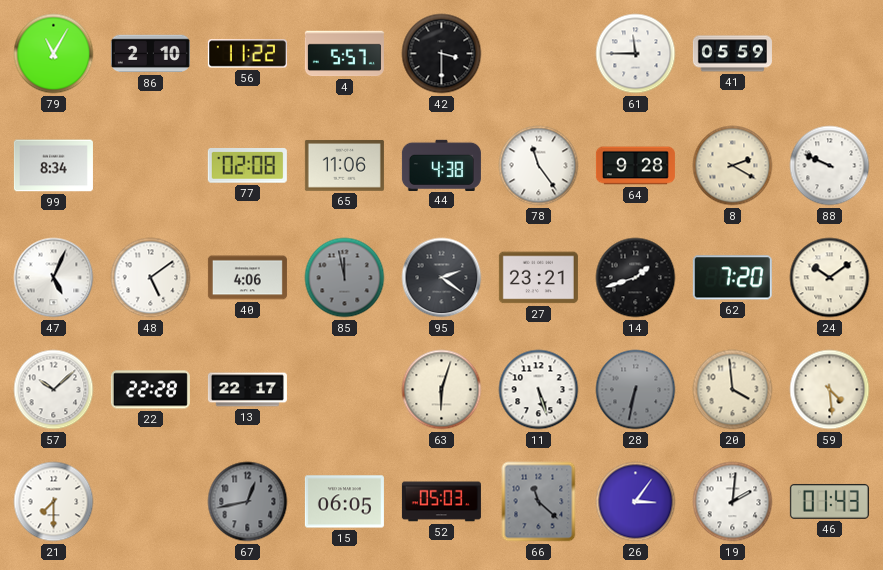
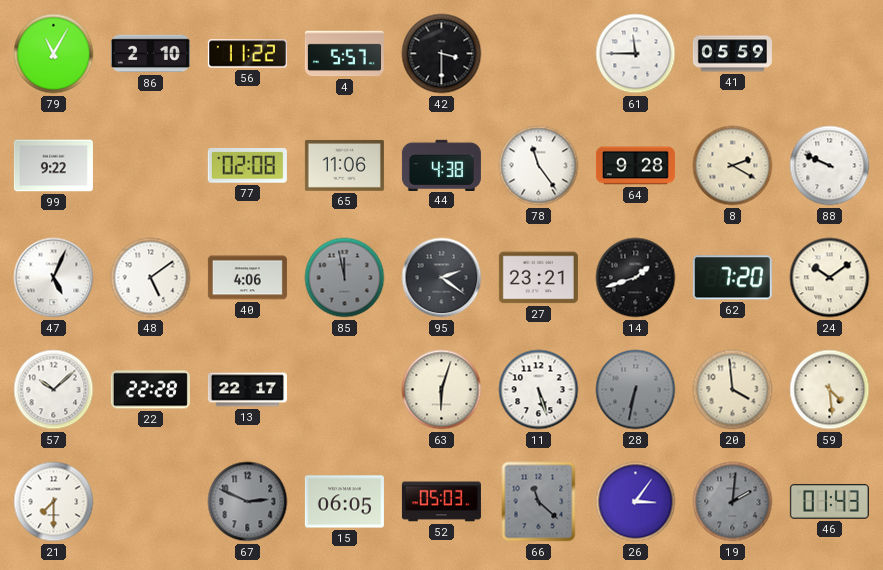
99: 8:34 -> 9:22 (53, 166)
67: 12:43 -> 2:49 (248, 502)
19 dial: white -> grey (733, 502)
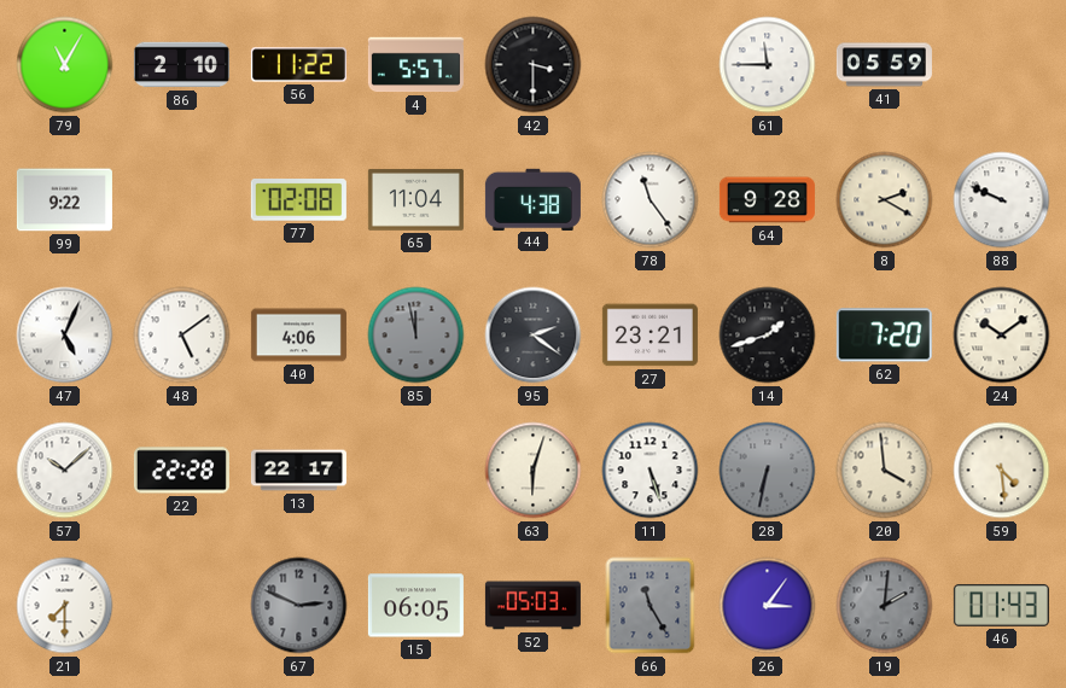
65: 11:06 -> 11:04 (415, 199)
66: 11:22 -> 11:25 (651, 606)
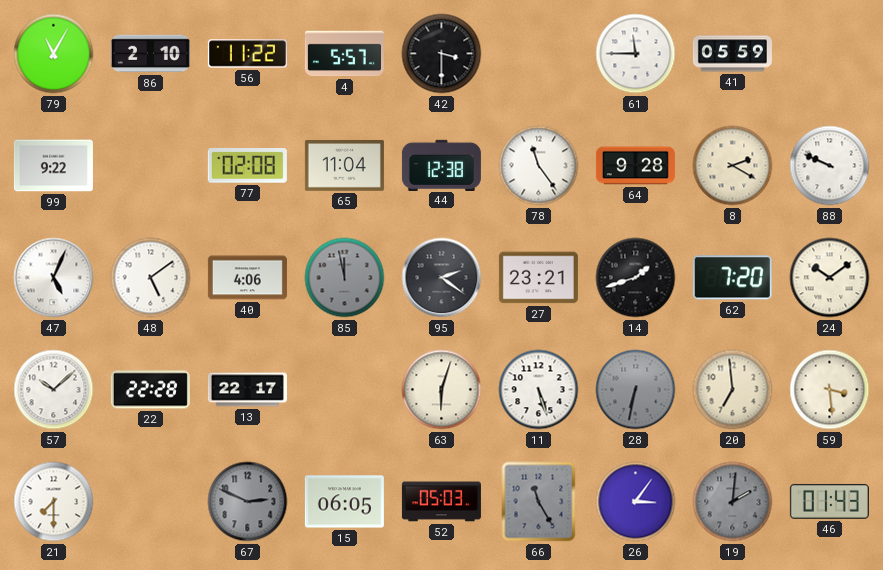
44: 4:38 -> 12:38 (441, 165)
20: 3:59 -> 6:59 (733, 390)
59: 4:29 -> 3:29 (830, 390)
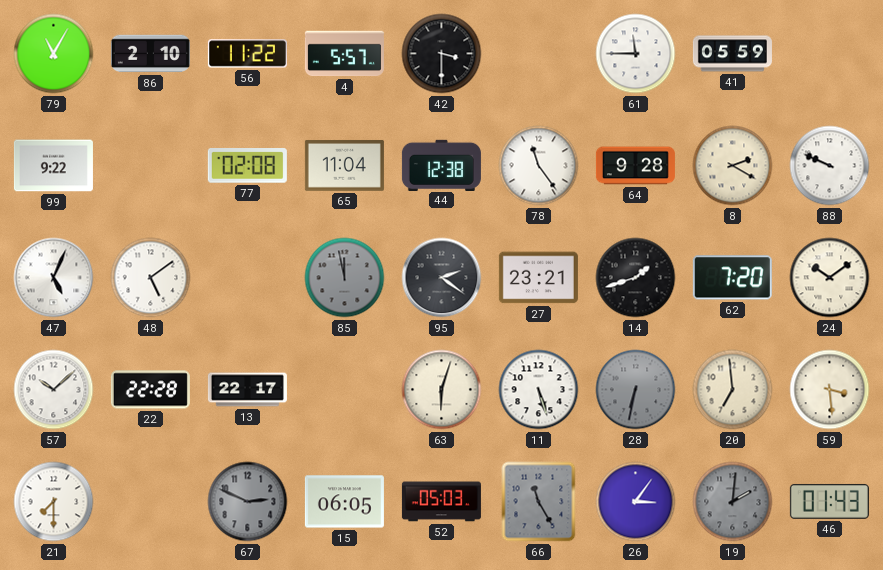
40: 4:06 -> none (247, 278)
